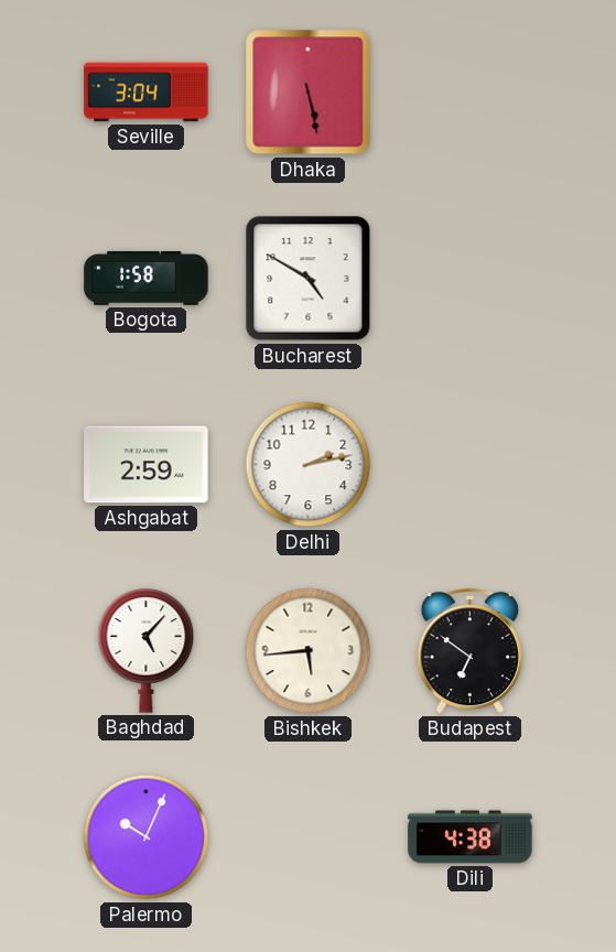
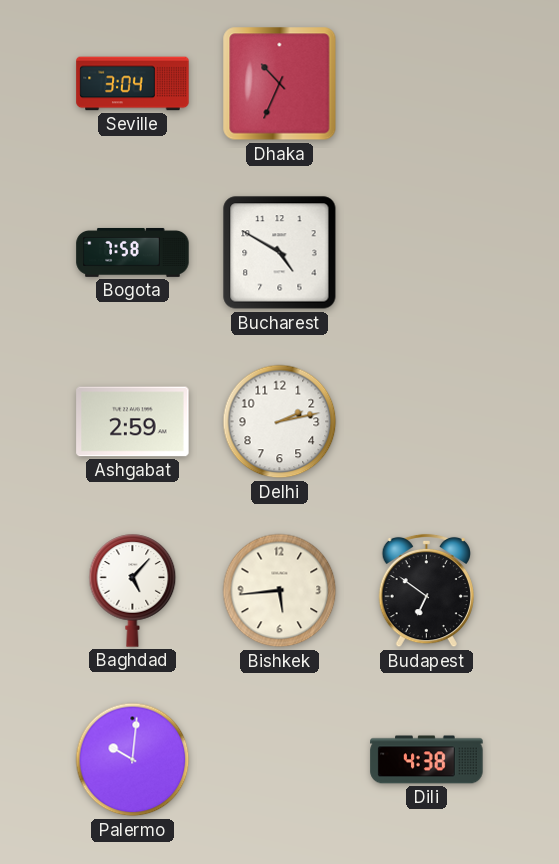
Dhaka: 5:28 -> 10:34 (280, 84)
Bogota: 1:58 -> 7:58 (133, 252)
Palermo: 10:04 -> 10:01 (133, 760)
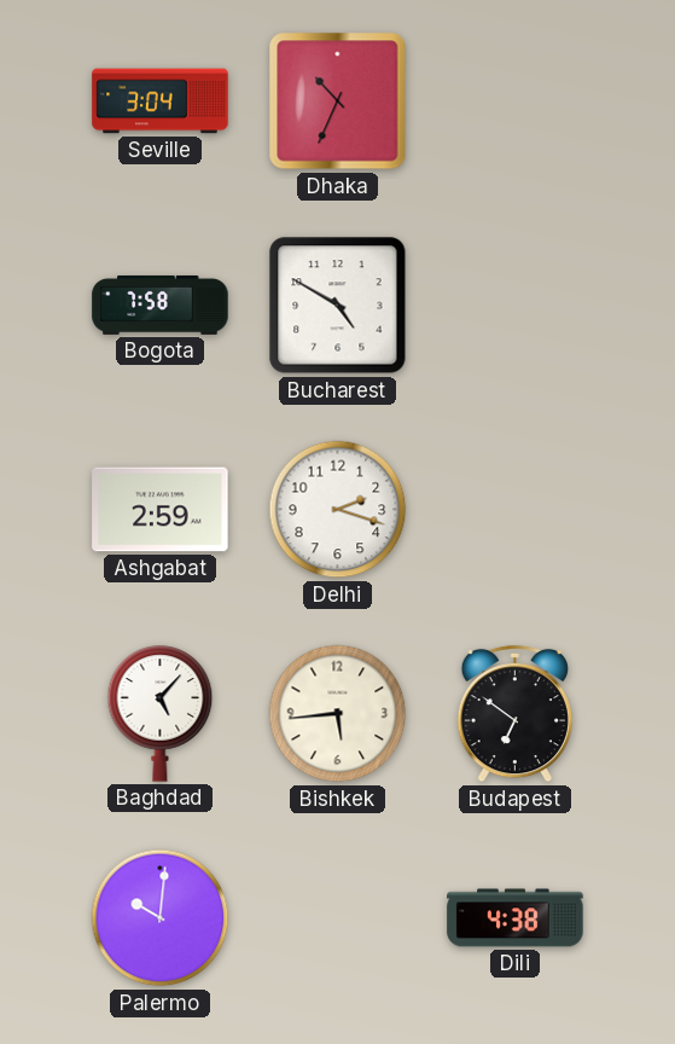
Delhi: 2:13 -> 2:18 (338, 510)
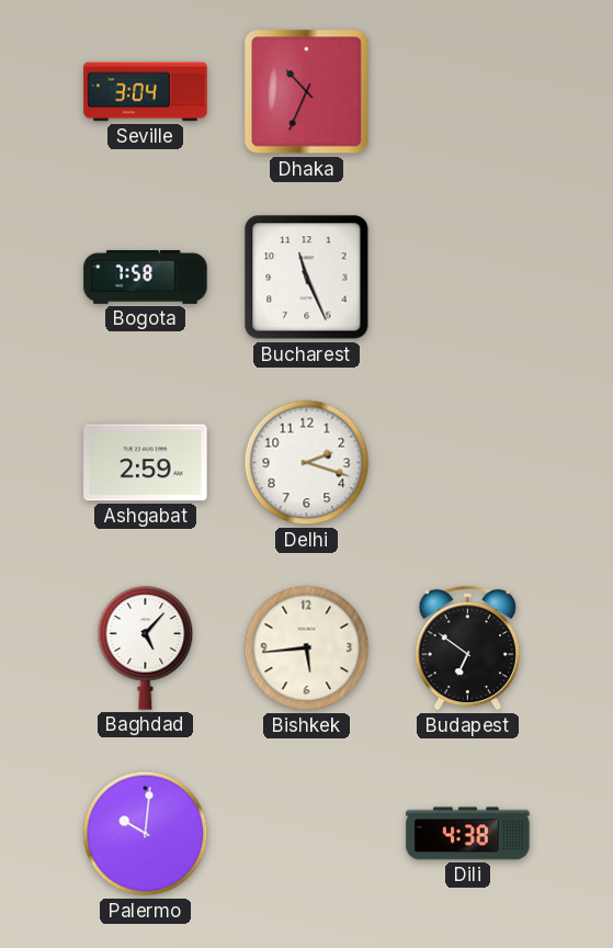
Bucharest: 4:50 -> 11:26 (307, 278)
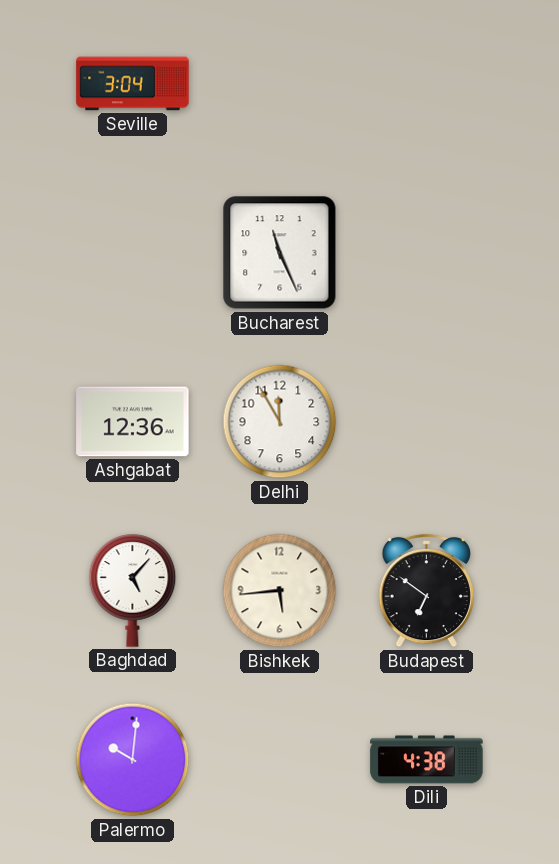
Dhaka: 10:34 -> none (307, 92)
Bogota: 7:58 -> none (146, 276)
Ashgabat: 2:59 -> 12:36 (133, 422)
Delhi: 2:18 -> 11:55 (280, 422)
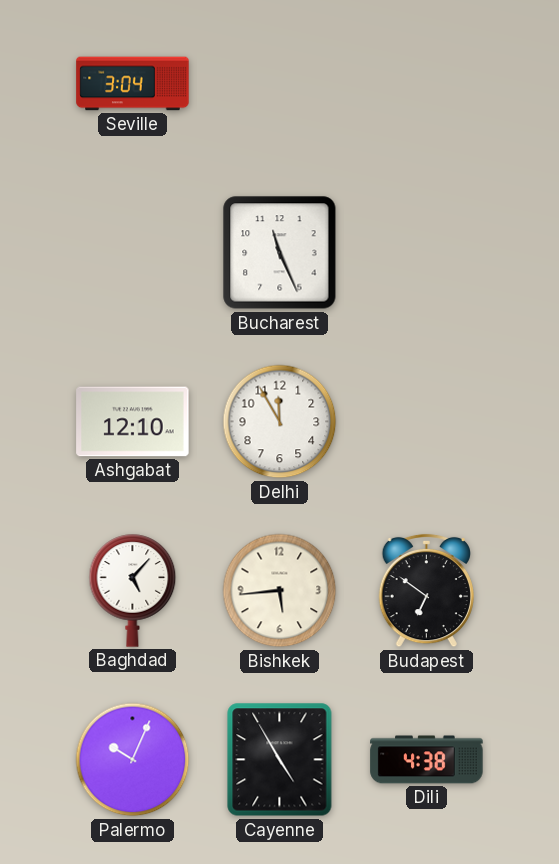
Ashgabat: 12:36 -> 12:10 (133, 422)
Palermo: 10:01 -> 10:04 (133, 760)
Cayenne: none -> 4:55 (280, 760)
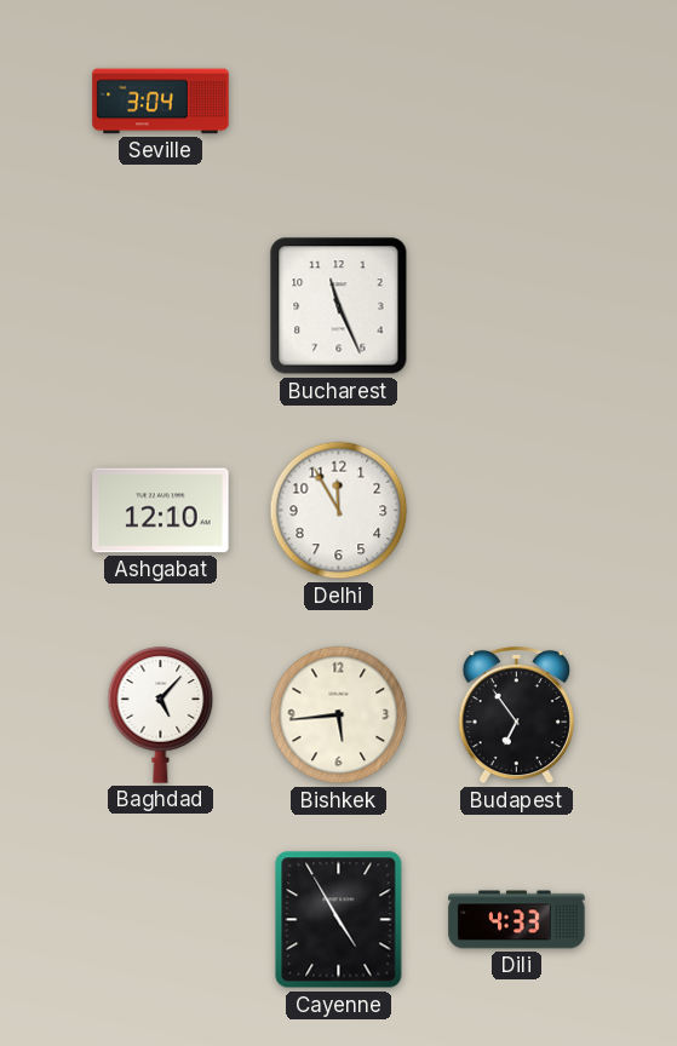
Budapest: 6:51 -> 6:54 (516, 715)
Palermo: 10:04 -> none (133, 760)
Dili: 4:38 -> 4:33 (517, 920)
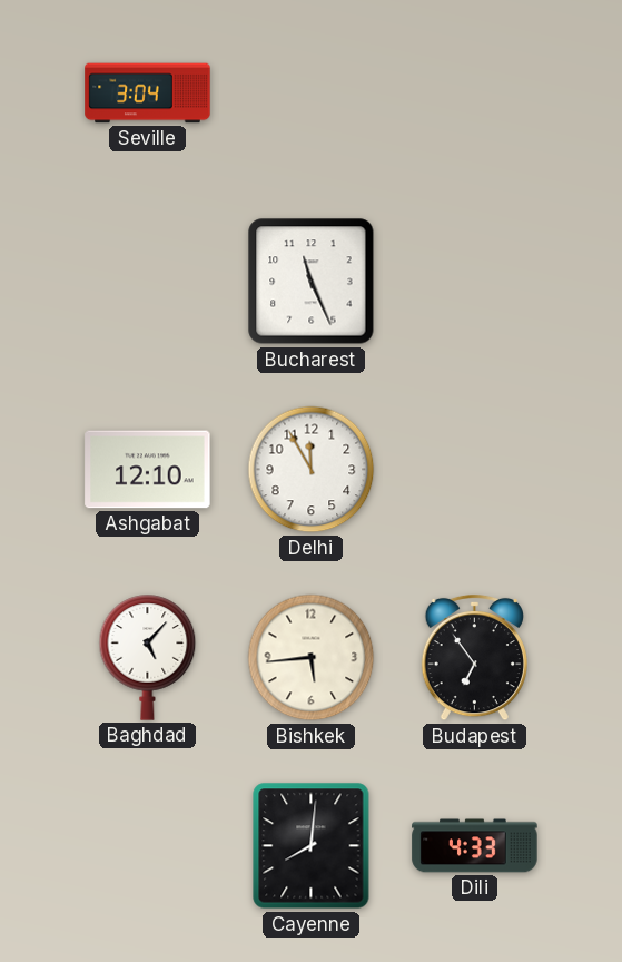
Cayenne: 4:55 -> 8:01 (312, 846)
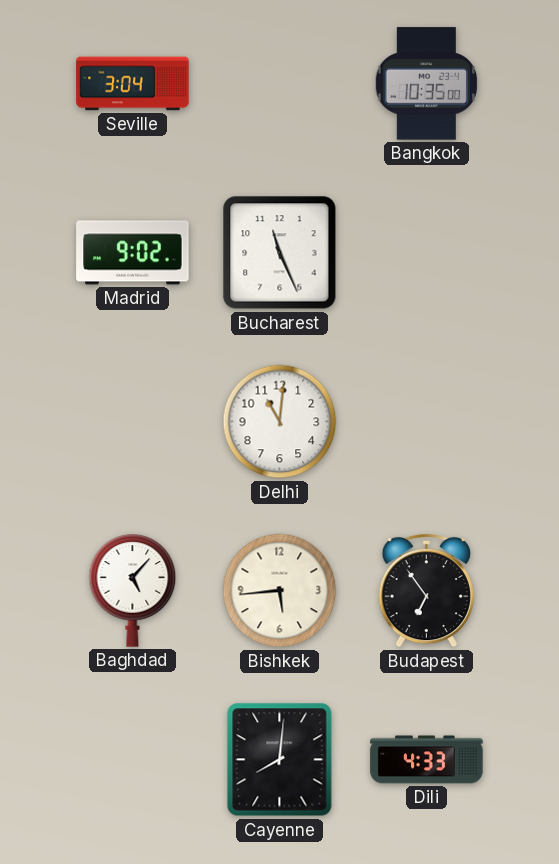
Bangkok: none -> 10:35 (426, 84)
Madrid: none -> 9:02 (133, 253)
Ashgabat: 12:10 -> none (148, 470)
Delhi: 11:55 -> 11:01 (280, 422)
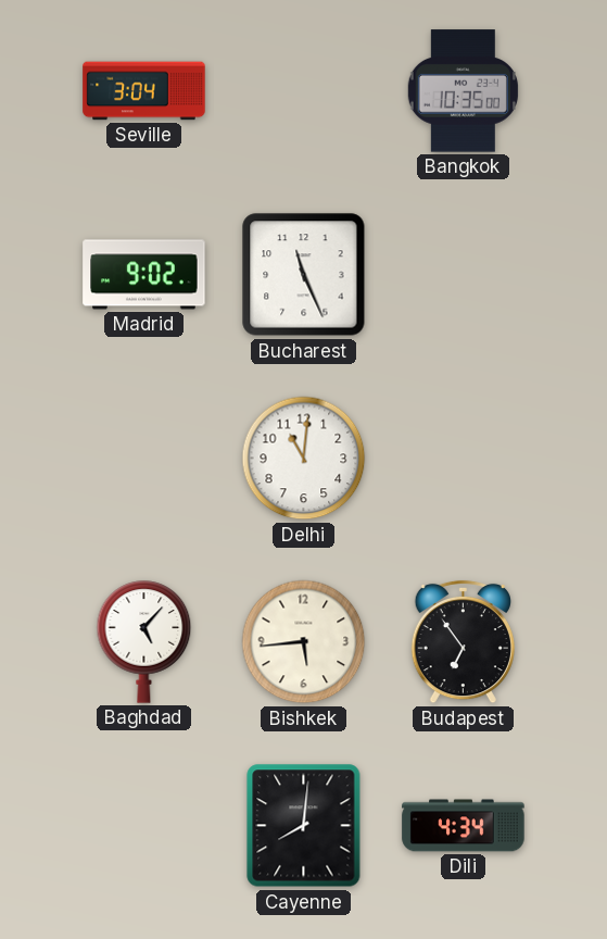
Dili: 4:33 -> 4:34 (464, 826)
